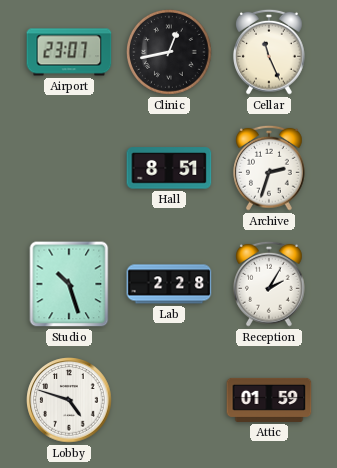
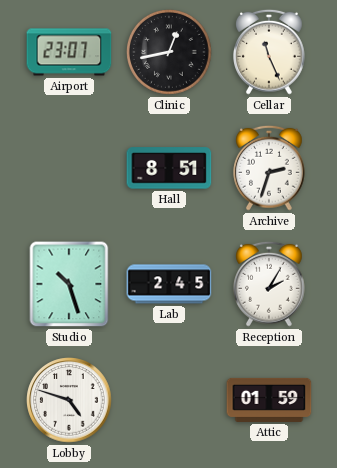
Lab: 2:28 -> 2:45 (169, 284)
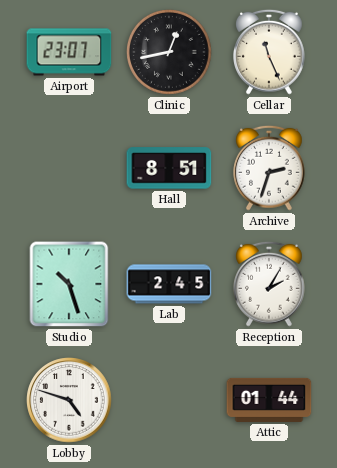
Attic: 01:59 -> 01:44 (269, 400)
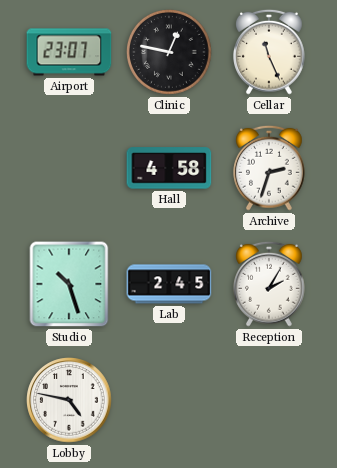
Clinic: 12:43 -> 12:47 (170, 53)
Hall: 8:51 -> 4:58 (169, 168)
Lobby: 4:48 -> 4:47 (69, 400)
Attic: 01:44 -> none (269, 400)
